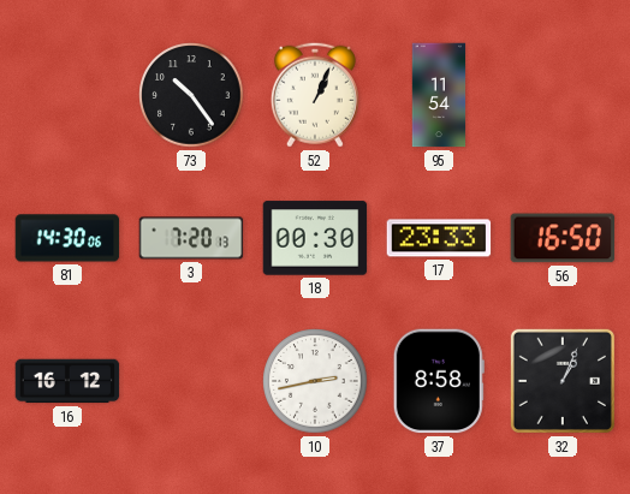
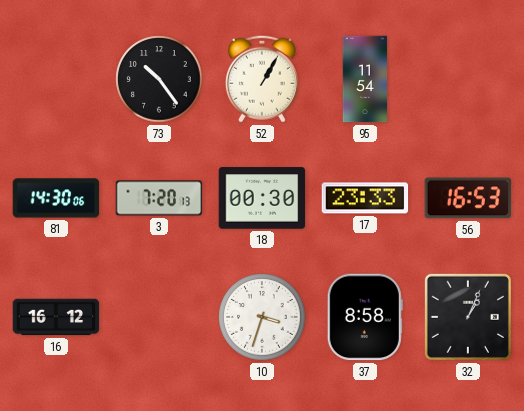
52: 1:04 -> 1:05 (262, 79)
56: 16:50 -> 16:53 (468, 198)
10: 2:43 -> 3:33 (262, 317)
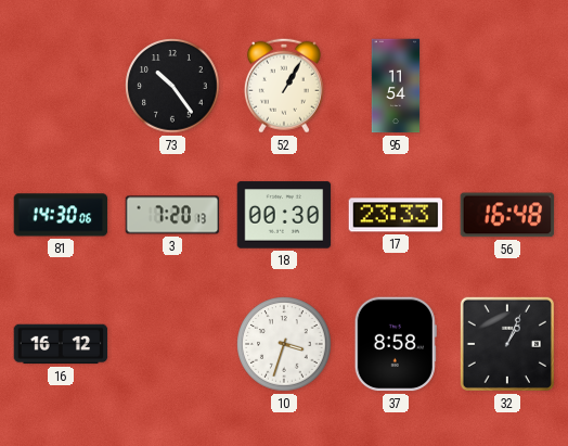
56: 16:53 -> 16:48 (507, 215)
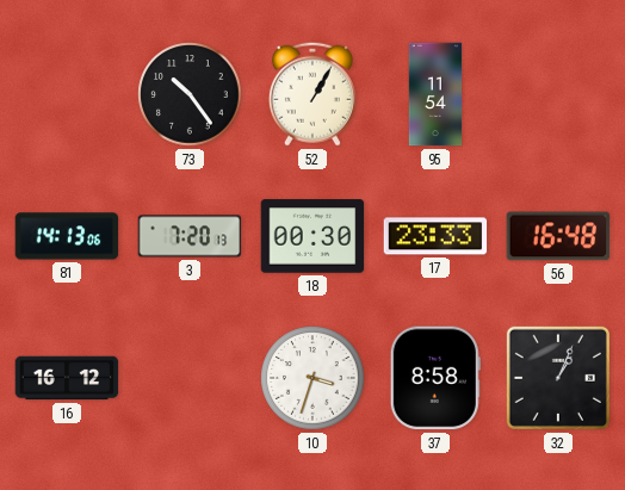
81: 14:30 -> 14:13 (67, 236)
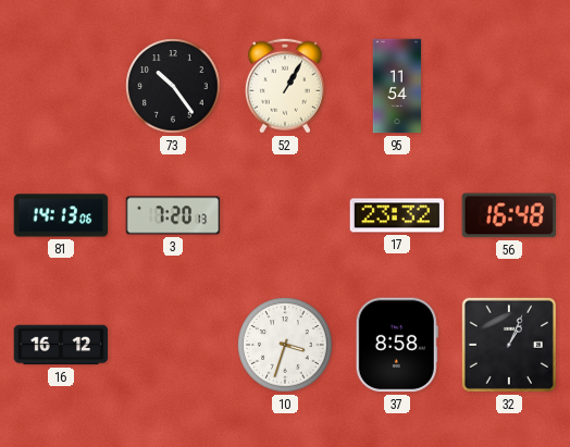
18: 00:30 -> none (312, 236)
17: 23:33 -> 23:32 (397, 215)
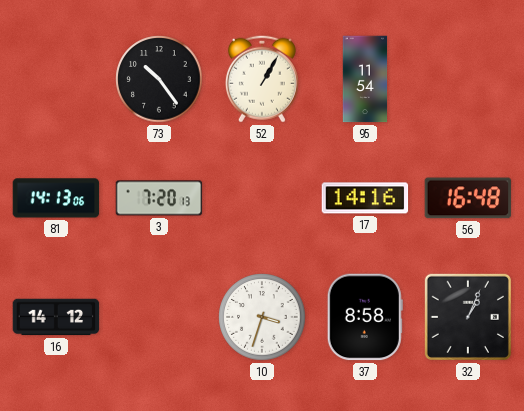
17: 23:32 -> 14:16 (365, 198)
16: 16:12 -> 14:12 (56, 317)
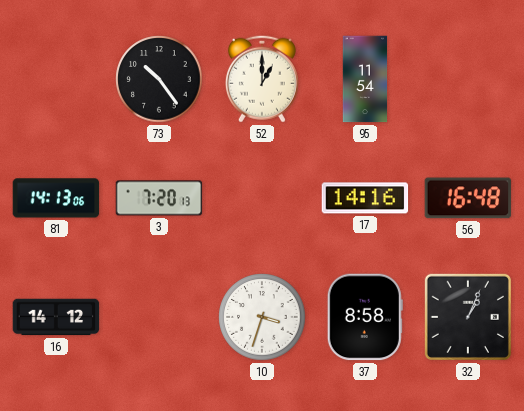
52: 1:05 -> 1:00 (262, 79)
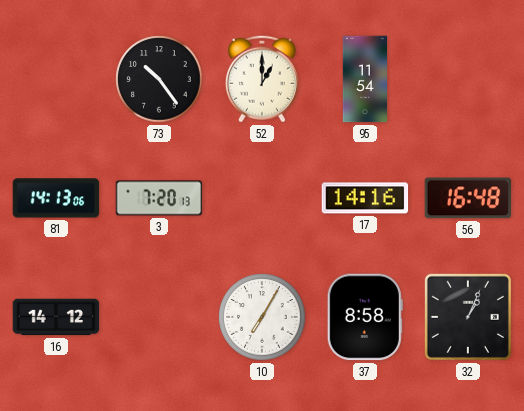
10: 3:33 -> 7:05 (262, 317)
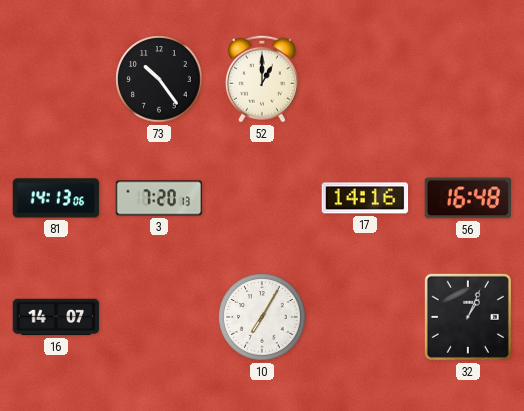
95: 11:54 -> none (365, 79)
16: 14:12 -> 14:07 (56, 317)
37: 8:58 -> none (365, 317)
